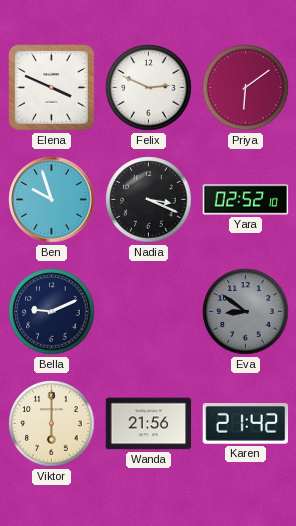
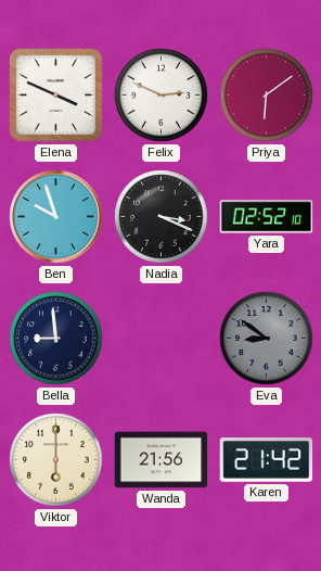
Bella: 9:11 -> 8:59 (56, 339)
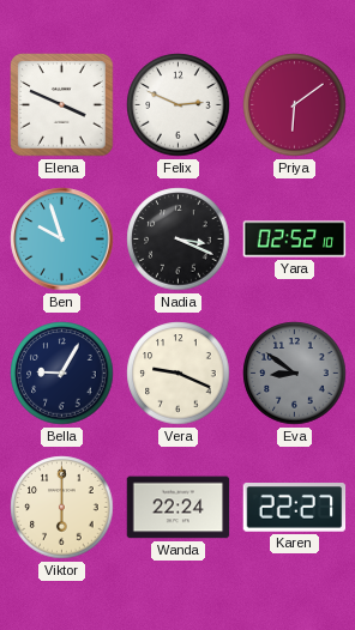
Bella: 8:59 -> 9:05 (62, 374)
Vera: none -> 9:19 (179, 374)
Wanda: 21:56 -> 22:24 (179, 508)
Karen: 21:42 -> 22:27 (295, 508)
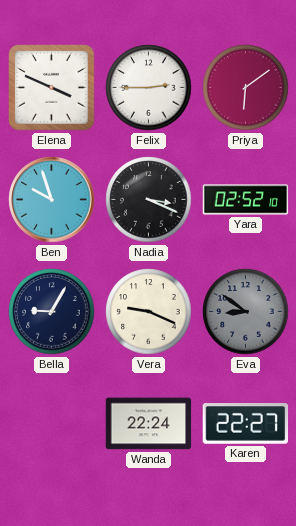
Felix: 2:49 -> 2:45 (149, 88)
Viktor: 6:00 -> none (62, 508)
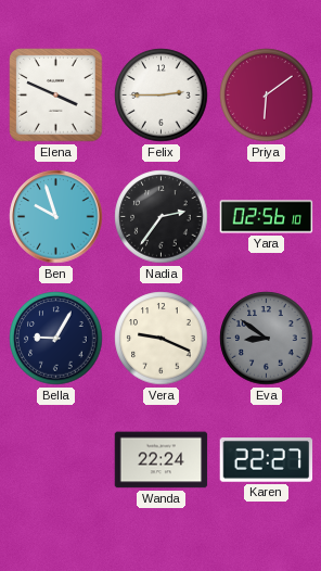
Nadia: 3:19 -> 2:36 (162, 217)
Yara: 02:52 -> 02:56 (267, 217)
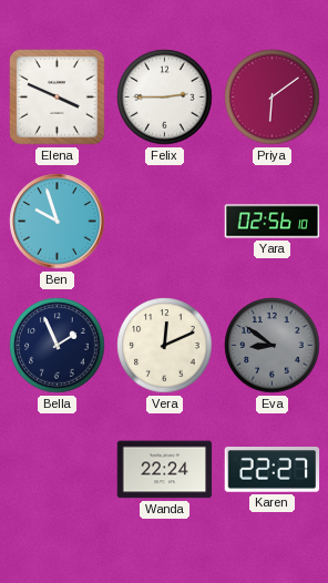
Nadia: 2:36 -> none (162, 217)
Bella: 9:05 -> 1:56 (58, 346)
Vera: 9:19 -> 12:11 (165, 346)
